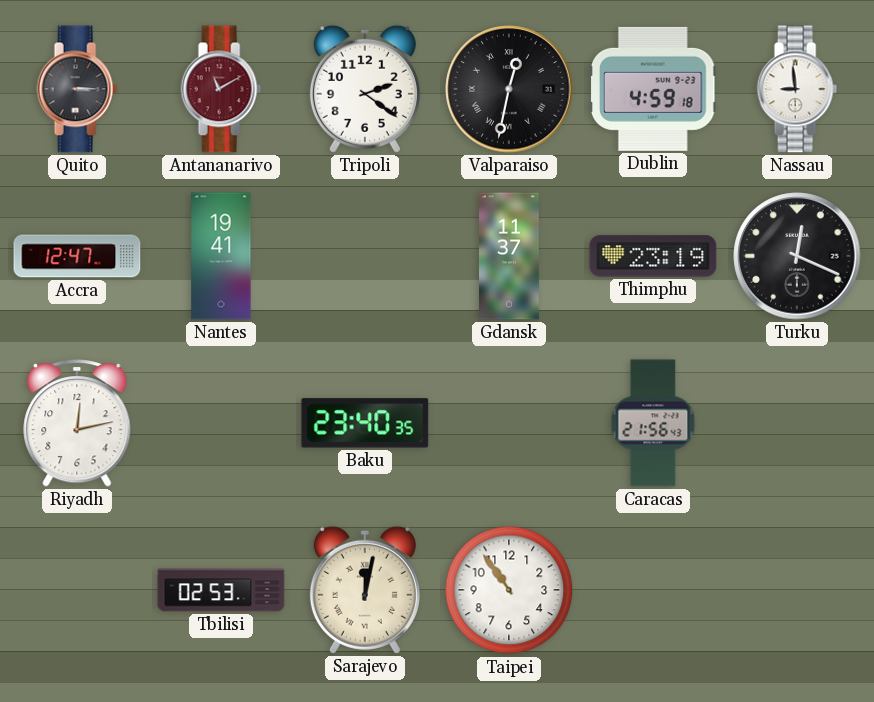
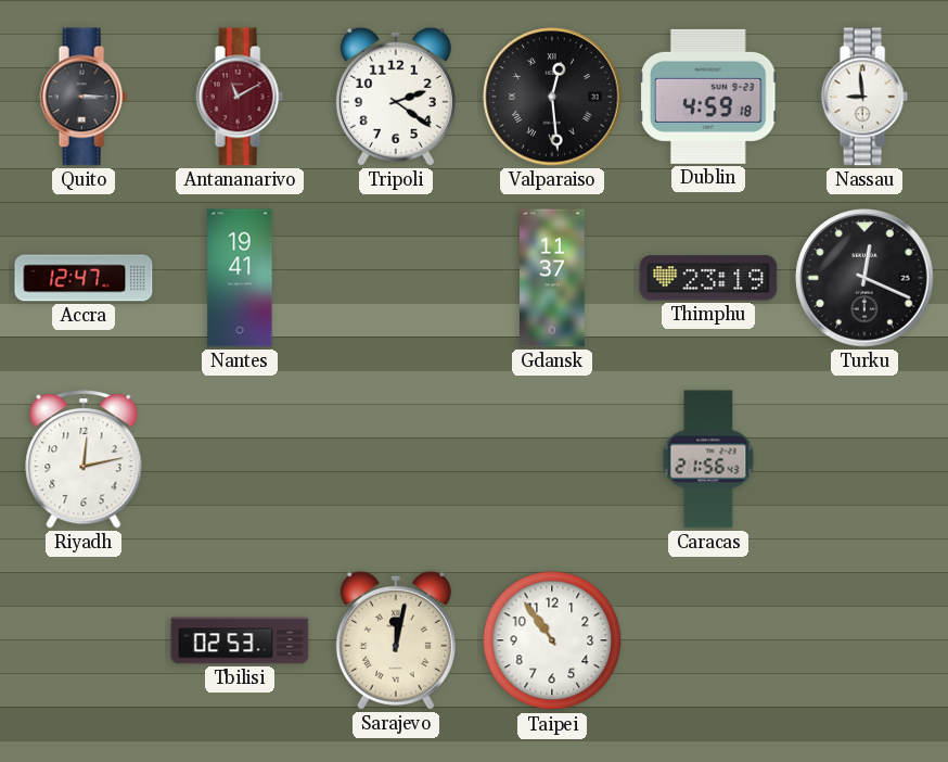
Valparaiso: 12:32 -> 12:29 (552, 97)
Baku: 23:40 -> none (365, 423)
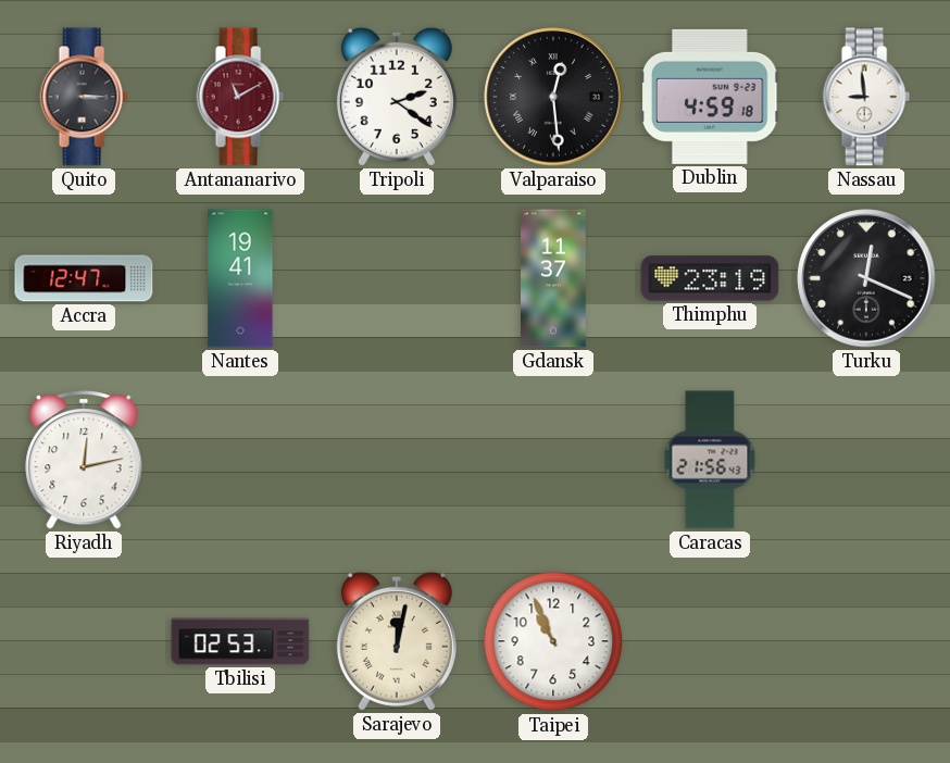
Taipei: 10:54 -> 10:56 (553, 641)
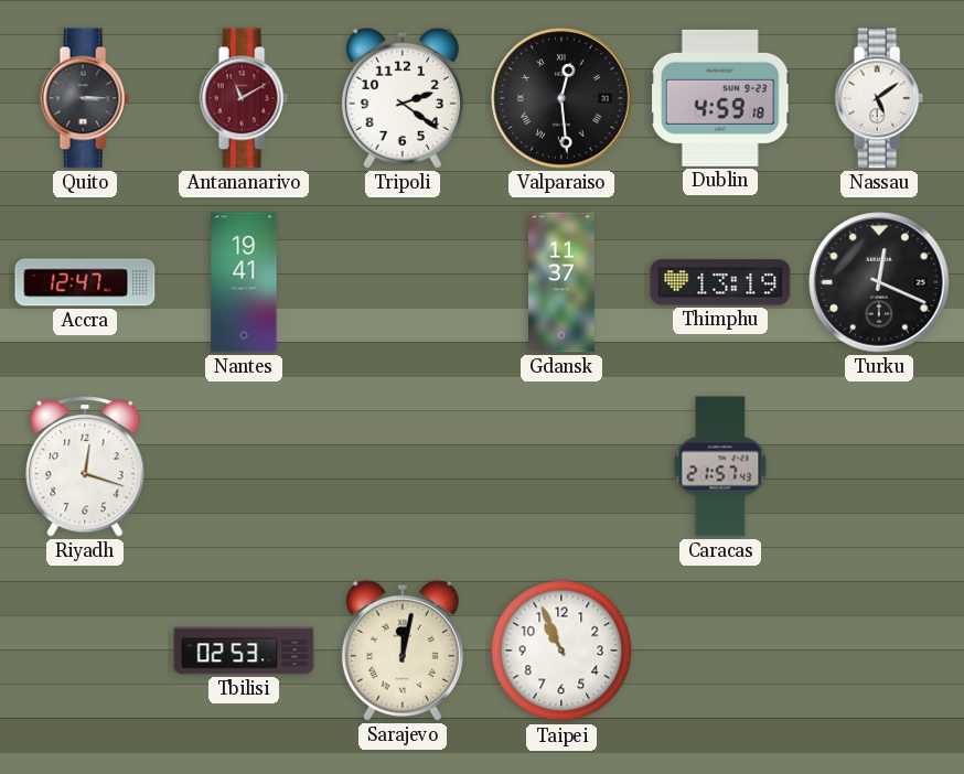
Nassau: 8:59 -> 5:09 (879, 98)
Thimphu: 23:19 -> 13:19 (720, 282)
Riyadh: 12:13 -> 12:18 (85, 466)
Caracas: 21:56 -> 21:57 (720, 466)
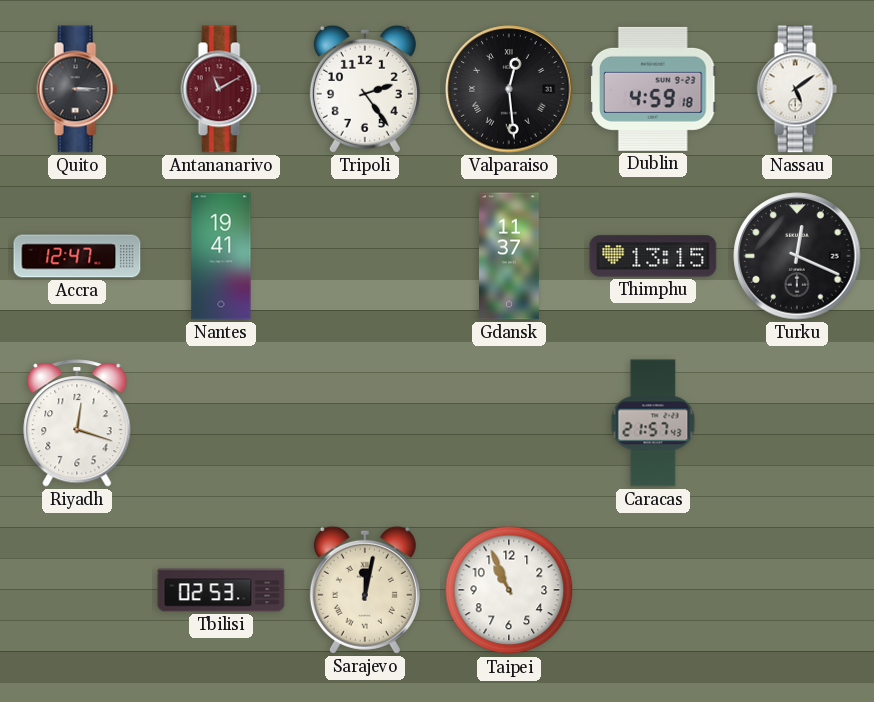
Tripoli: 2:21 -> 2:24 (365, 89)
Thimphu: 13:19 -> 13:15 (653, 256)
